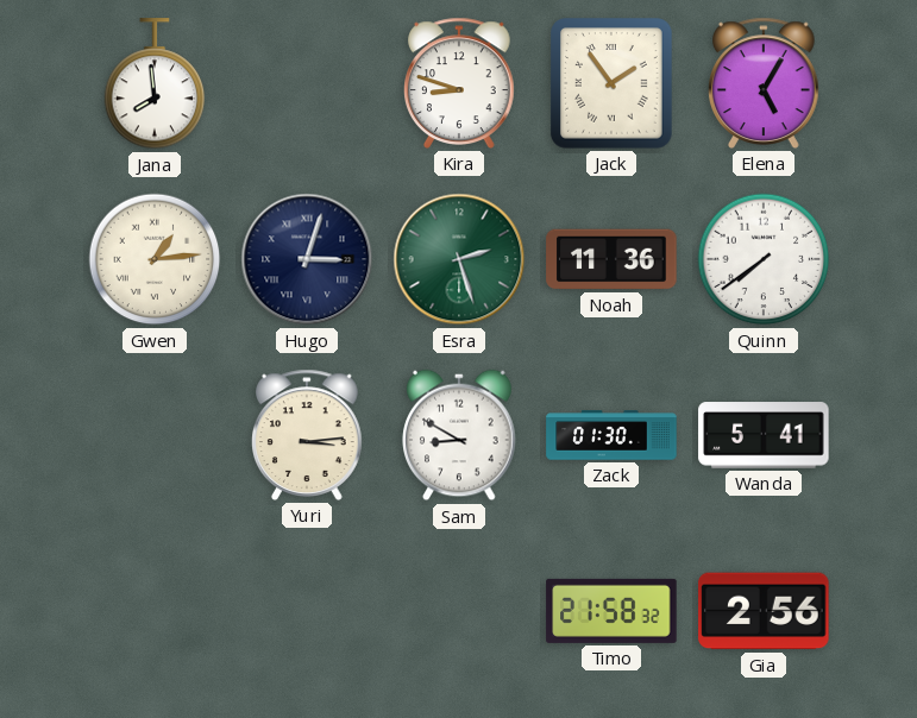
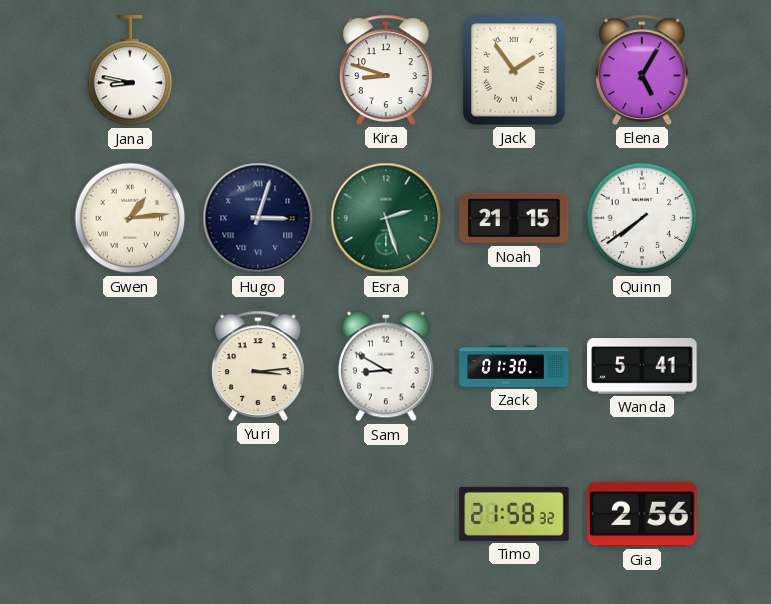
Jana: 7:59 -> 8:47 (130, 71)
Noah: 11:36 -> 21:15 (514, 218)
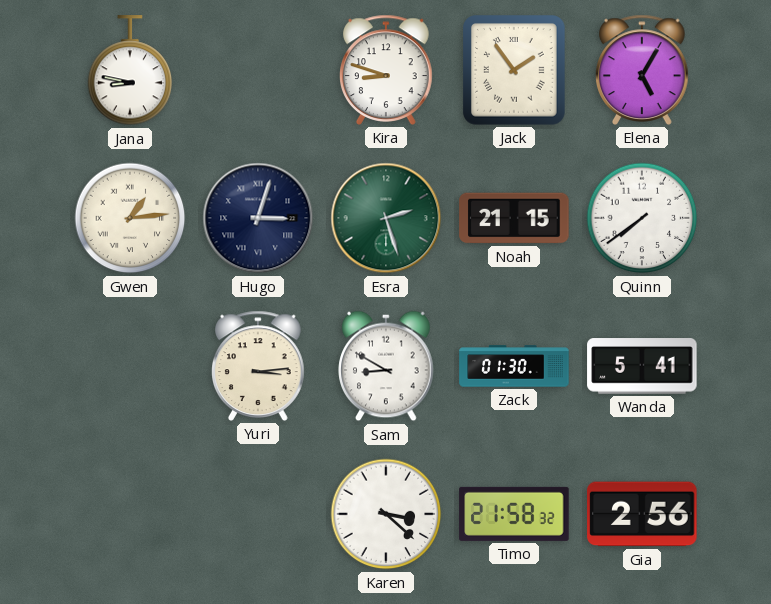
Karen: none -> 3:22 (386, 514)
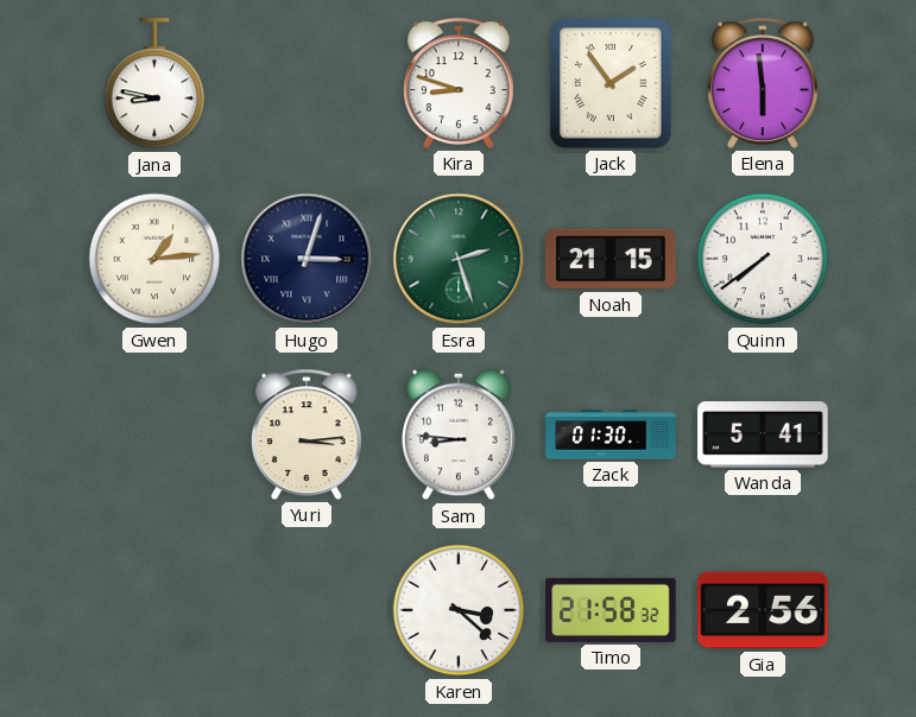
Elena: 5:05 -> 5:59 (764, 83)
Sam: 8:50 -> 8:46 (459, 434)
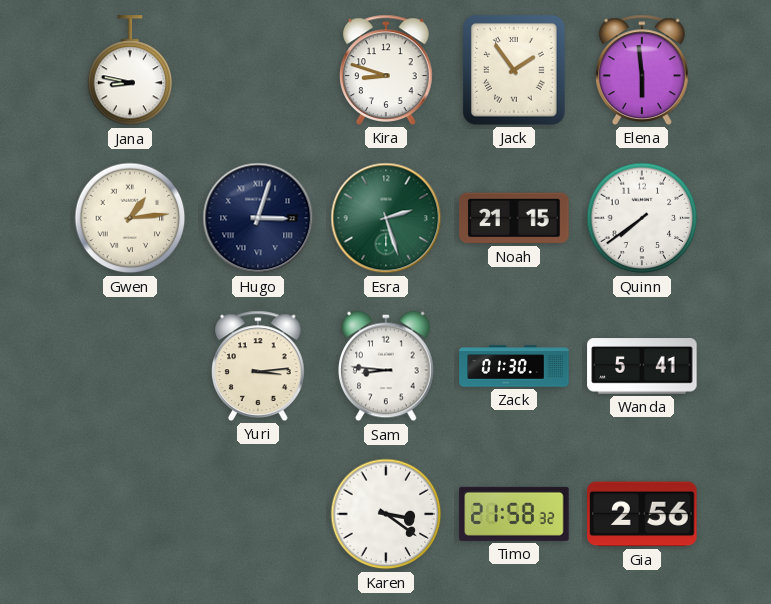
Karen: 3:22 -> 3:21 (386, 514)
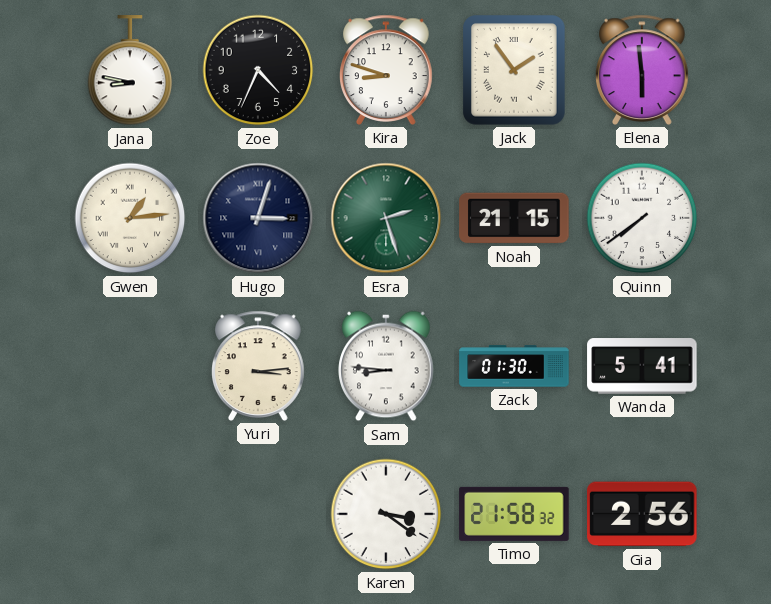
Zoe: none -> 4:34 (258, 70)
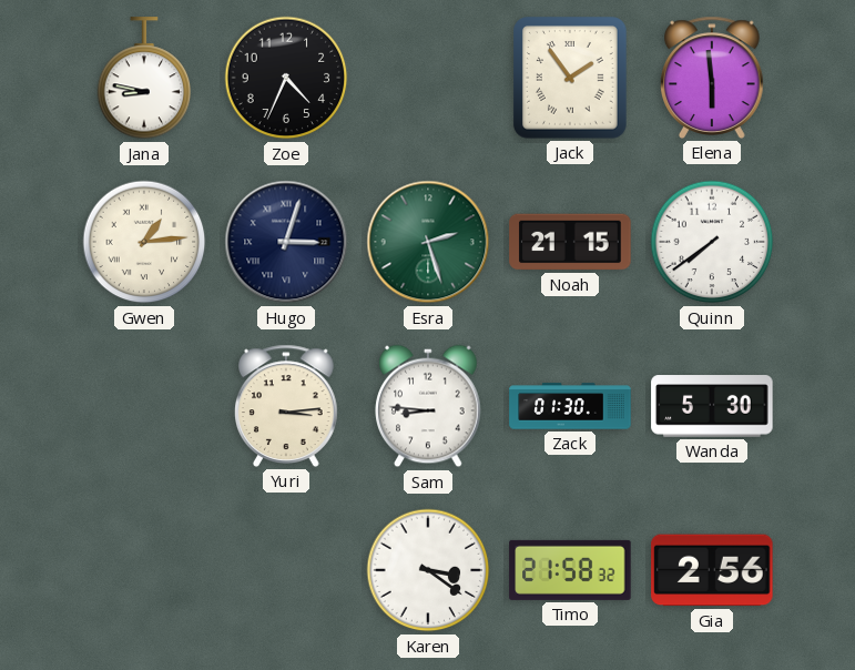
Kira: 8:48 -> none (387, 70)
Wanda: 5:41 -> 5:30 (712, 406)
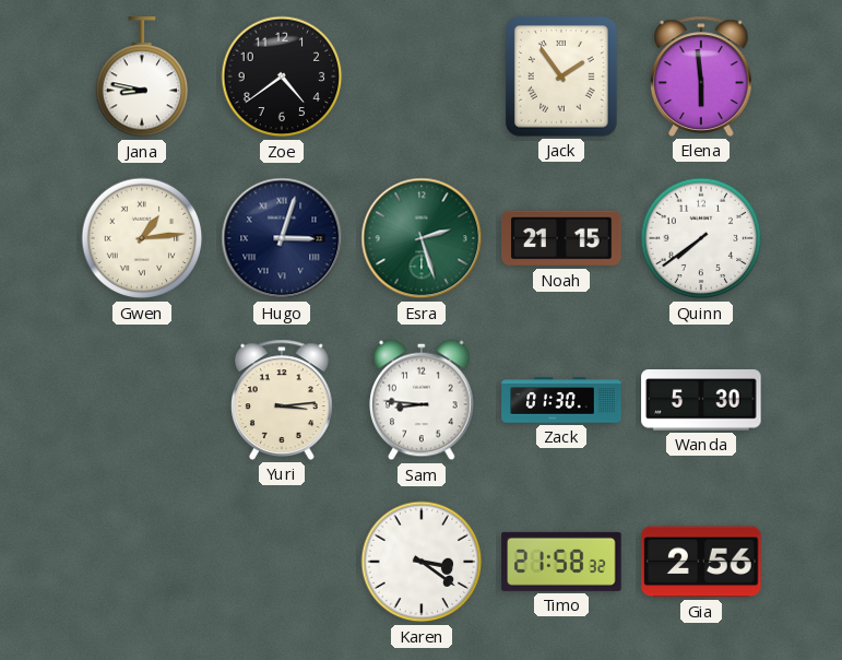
Zoe: 4:34 -> 4:39 (282, 76)
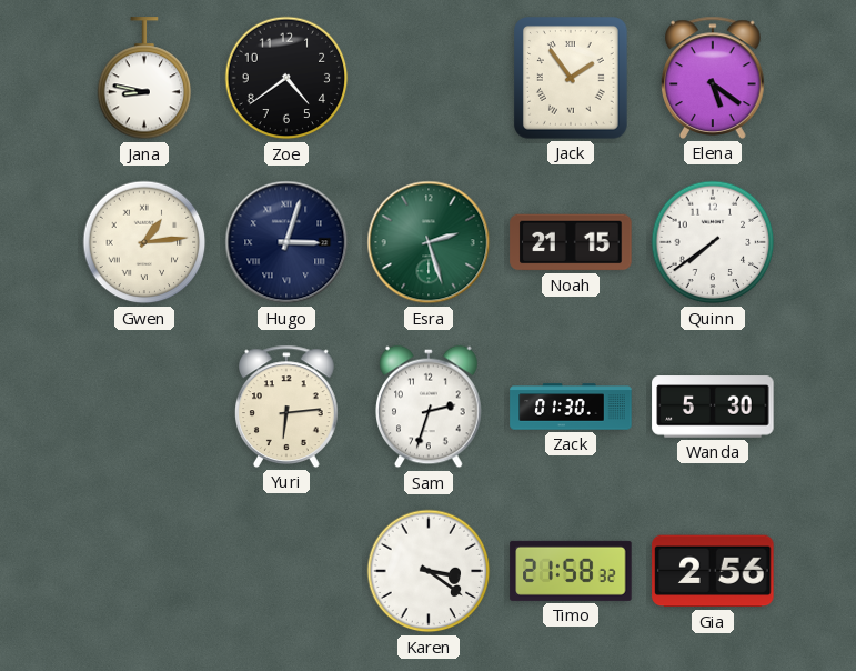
Elena: 5:59 -> 5:21 (714, 78)
Yuri: 3:14 -> 6:14 (288, 407)
Sam: 8:46 -> 2:33 (429, 407)
